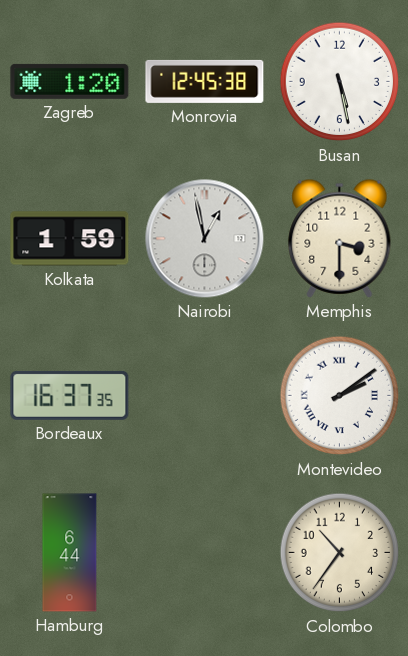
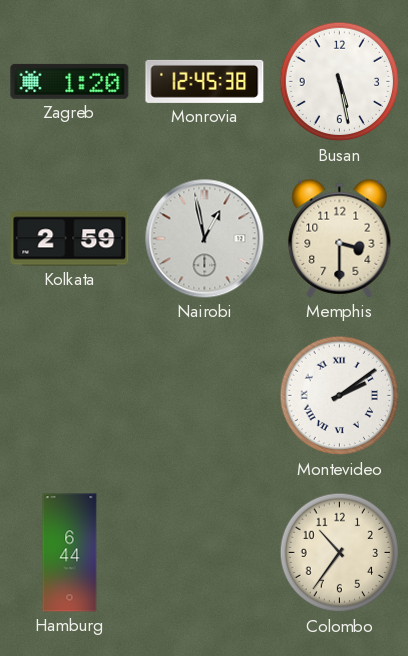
Kolkata: 1:59 -> 2:59 (70, 239)
Bordeaux: 16:37 -> none (70, 395)
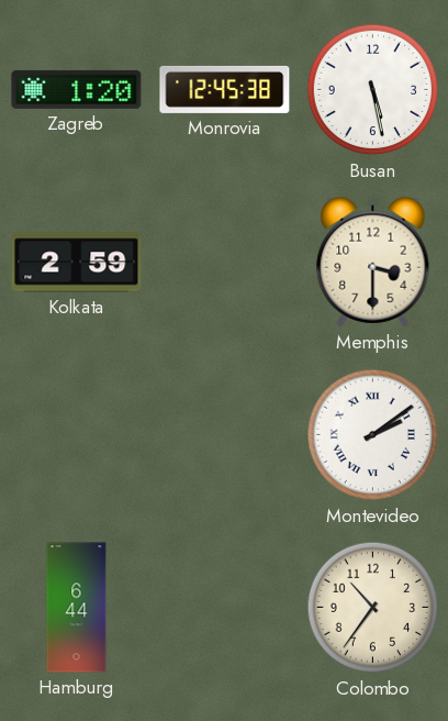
Nairobi: 12:58 -> none (205, 239)
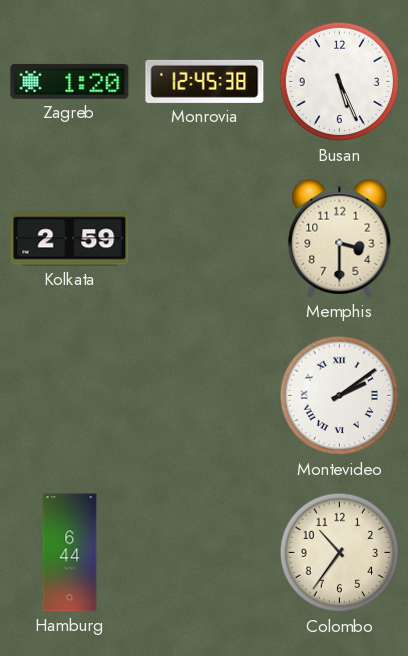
Busan: 5:28 -> 5:26 (340, 82)
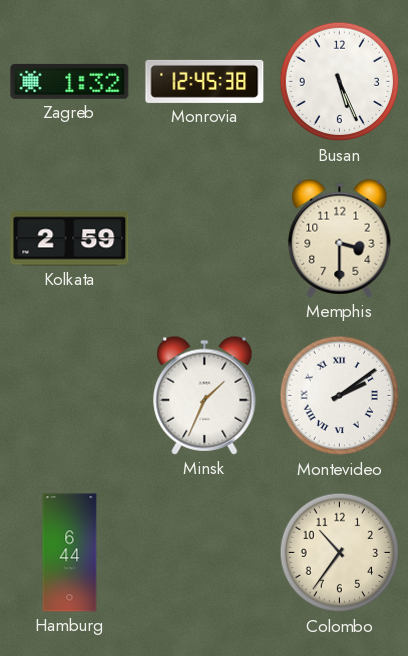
Zagreb: 1:20 -> 1:32 (70, 81)
Minsk: none -> 1:34 (205, 395)
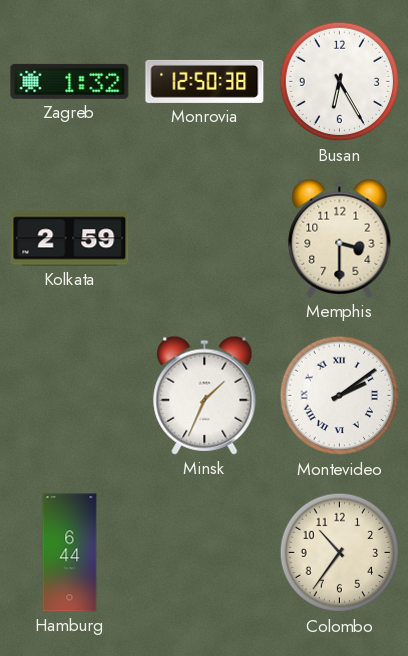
Monrovia: 12:45 -> 12:50 (205, 81)
Busan: 5:26 -> 6:25 (340, 82)
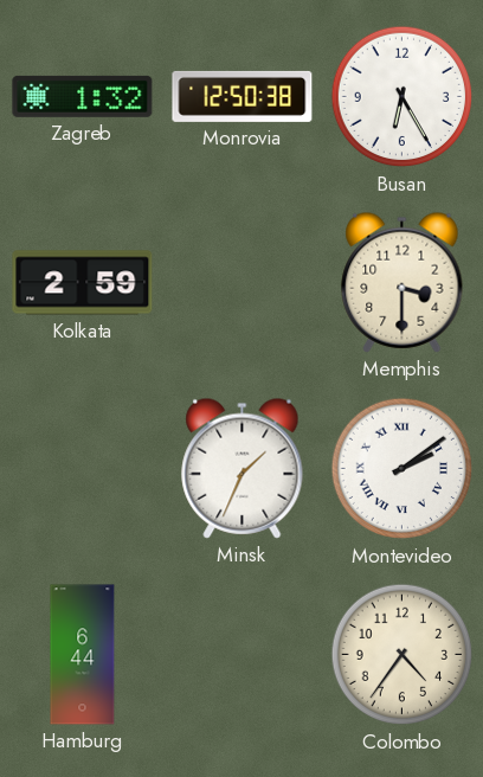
Colombo: 10:36 -> 4:36 (402, 655)
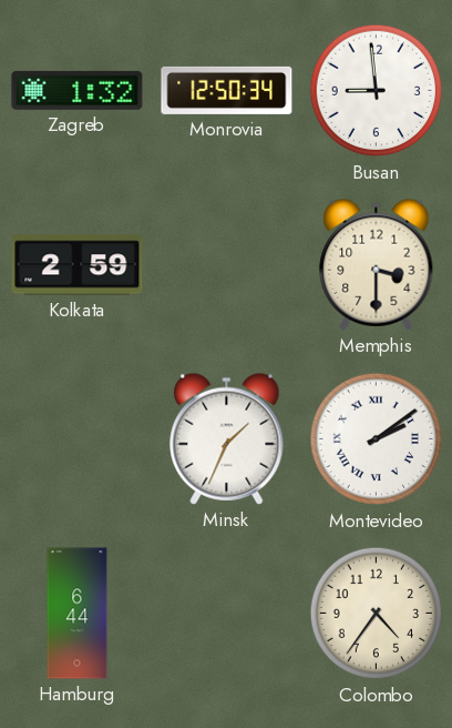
Monrovia: 12:50:38 -> 12:50:34 (227, 90)
Busan: 6:25 -> 8:59 (377, 91)
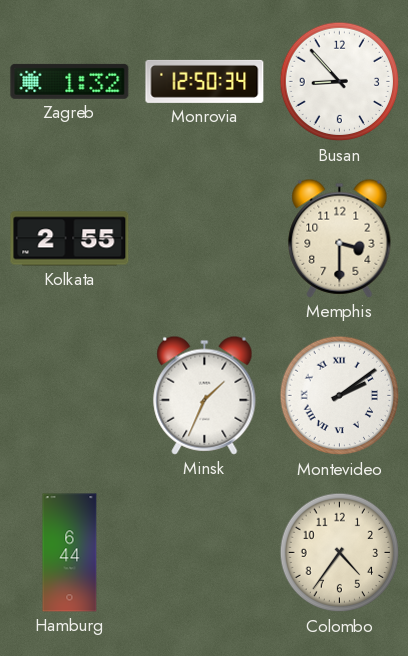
Busan: 8:59 -> 8:53 (340, 82)
Kolkata: 2:59 -> 2:55 (70, 239)
